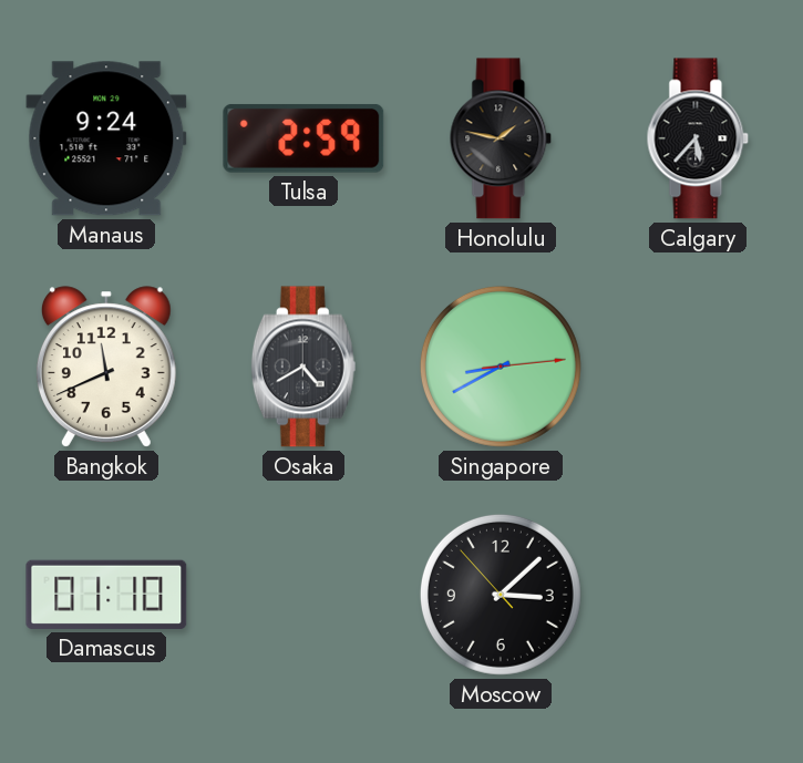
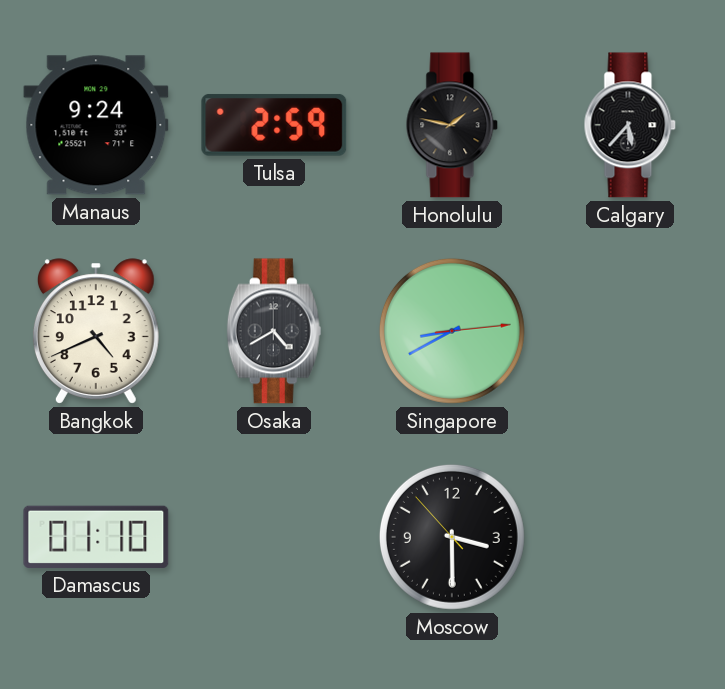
Bangkok: 11:41 -> 4:41 (96, 331)
Moscow: 3:07 -> 3:29 (452, 537)
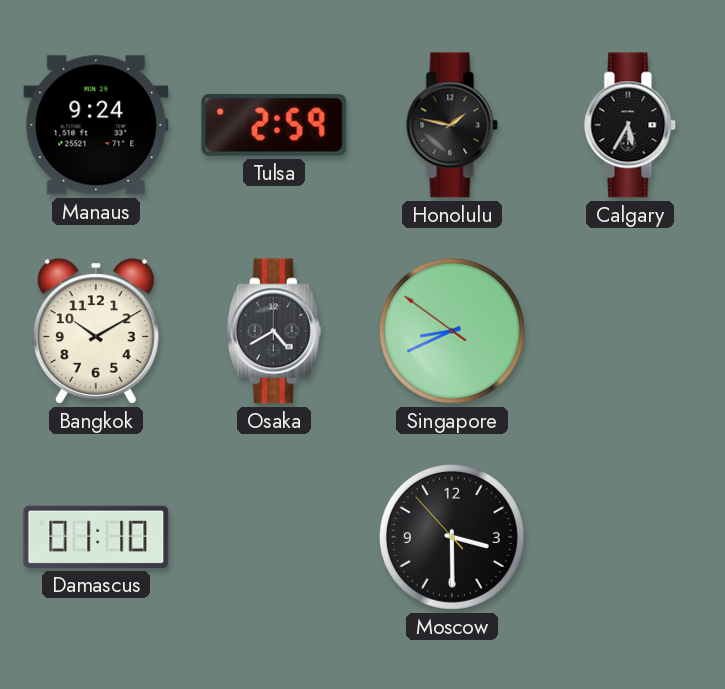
Calgary: 5:37 -> 5:35 (630, 125)
Bangkok: 4:41 -> 10:10 (96, 331)
Singapore: 8:40:14 -> 8:40:51 (452, 331)
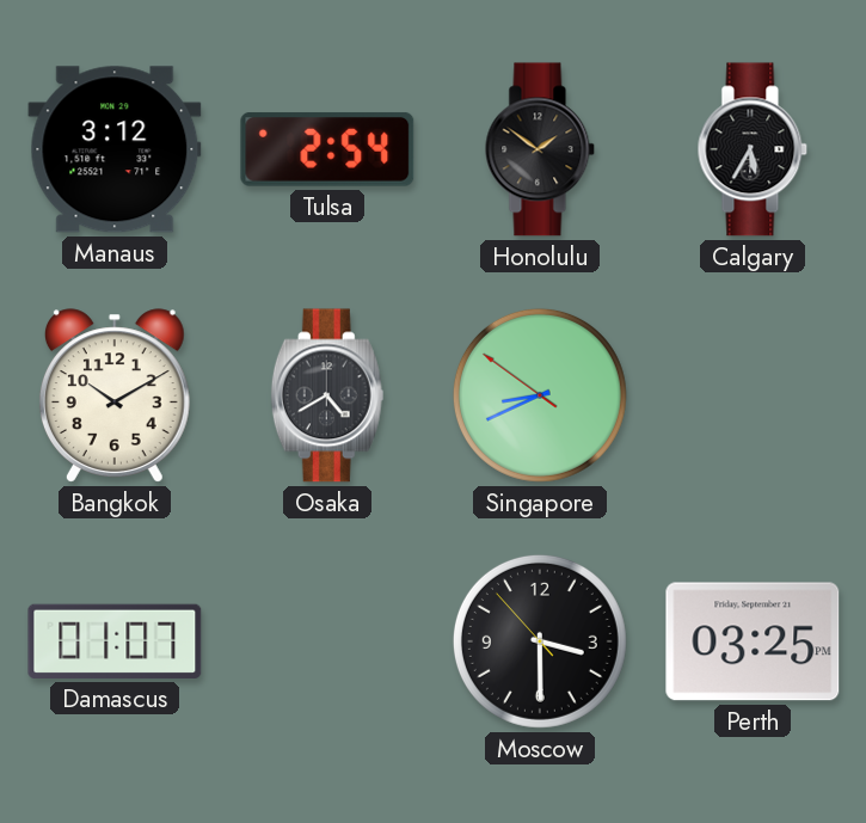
Manaus: 9:24 -> 3:12 (115, 149)
Tulsa: 2:59 -> 2:54 (327, 149)
Honolulu: 1:47 -> 1:51 (540, 149)
Damascus: 01:10 -> 01:07 (115, 641)
Perth: none -> 03:25 (753, 641)
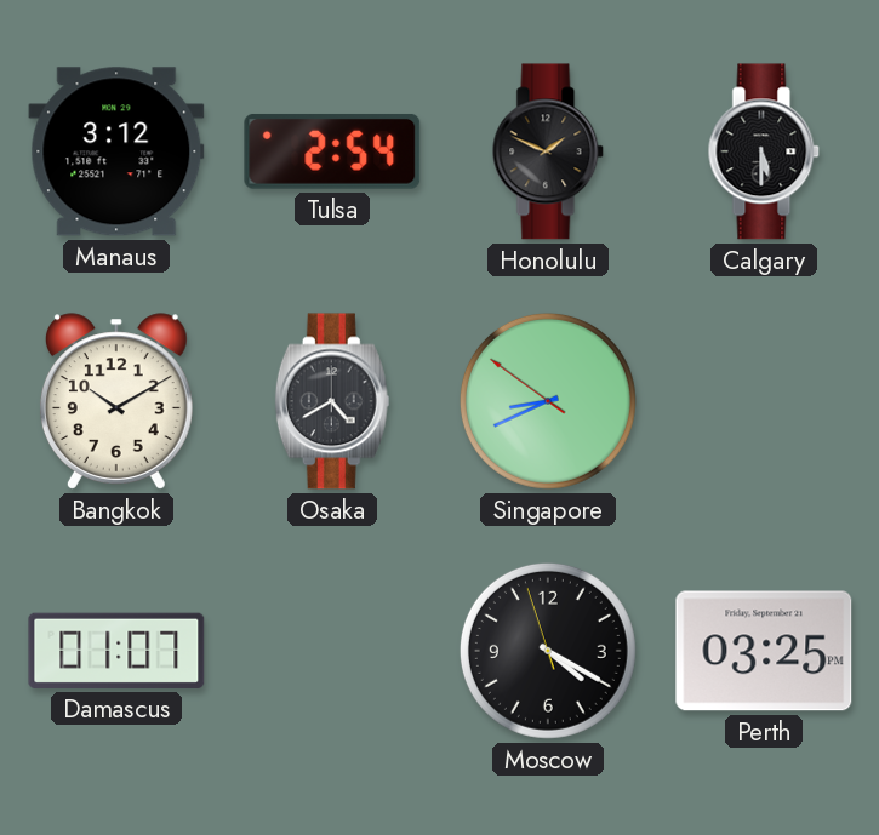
Honolulu: 1:51 -> 1:49 (548, 151)
Calgary: 5:35 -> 5:30 (764, 151)
Moscow: 3:29 -> 4:19 (548, 651)
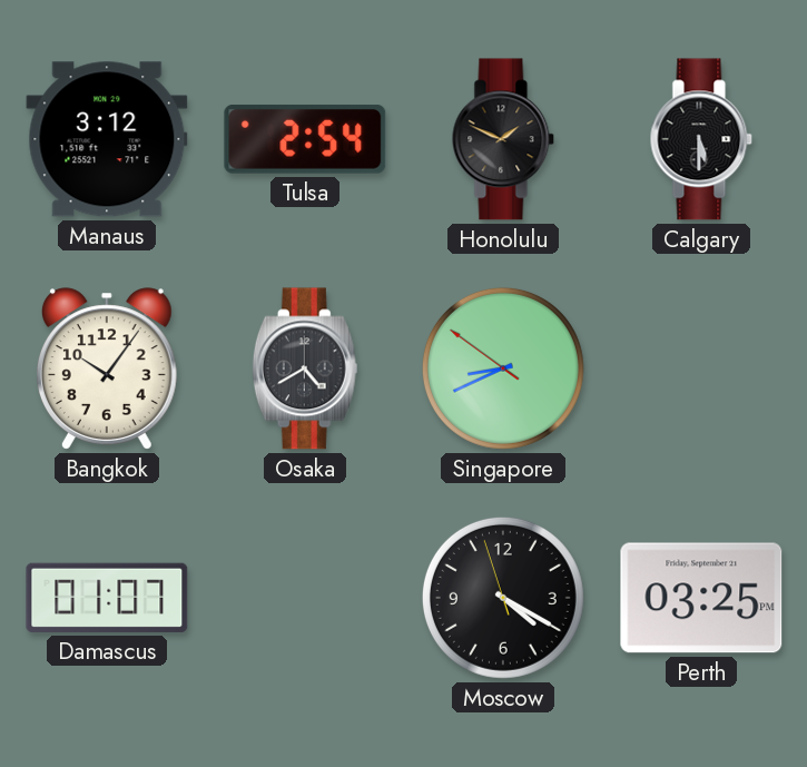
Bangkok: 10:10 -> 10:06 (107, 368)
